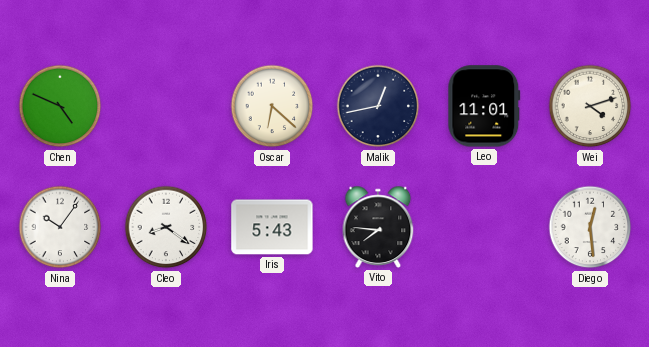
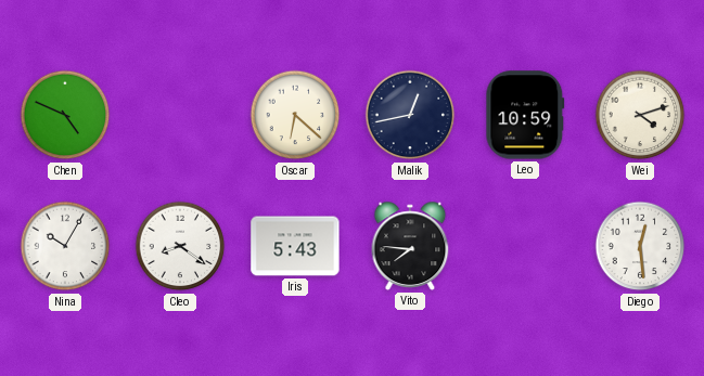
Leo: 11:01 -> 10:59 (525, 115)
Nina: 10:06 -> 10:05 (65, 246)
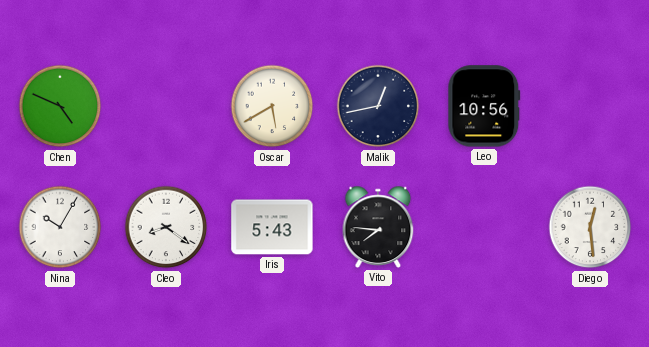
Oscar: 6:22 -> 5:40 (272, 106)
Leo: 10:59 -> 10:56 (484, 106)
Wei: 4:12 -> none (640, 115)
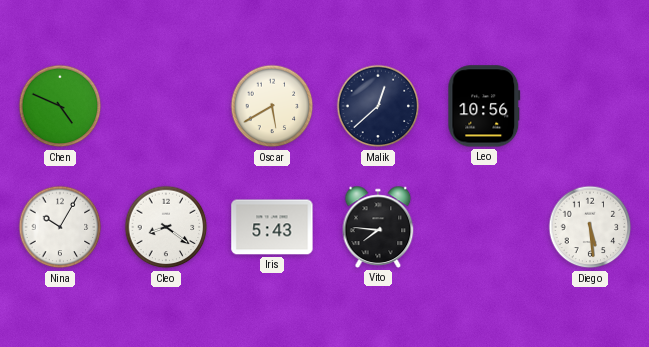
Malik: 12:43 -> 12:38 (378, 106)
Diego: 12:29 -> 5:29 (590, 227)
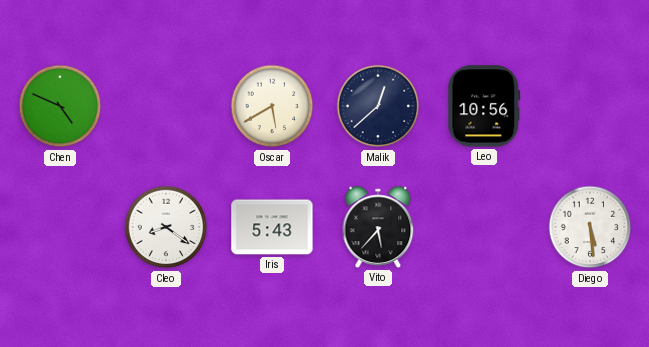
Nina: 10:05 -> none (60, 227)
Vito: 7:46 -> 5:37 (378, 227)
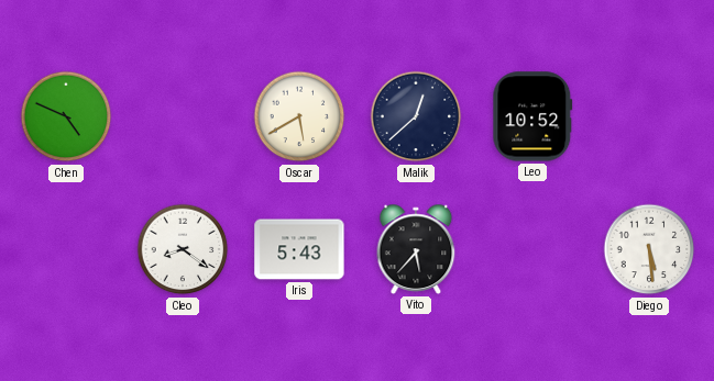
Leo: 10:56 -> 10:52 (532, 116)
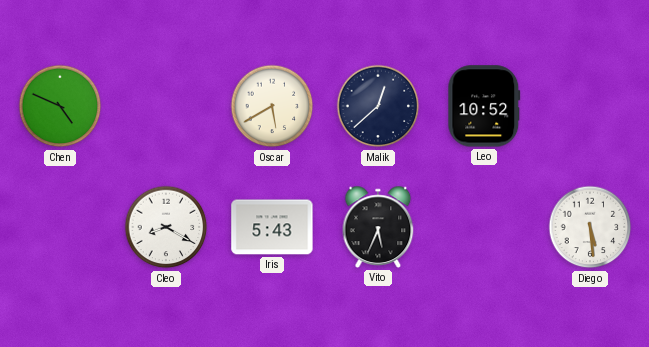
Cleo: 8:21 -> 8:20 (166, 227)
Vito: 5:37 -> 5:34 (378, 227)
